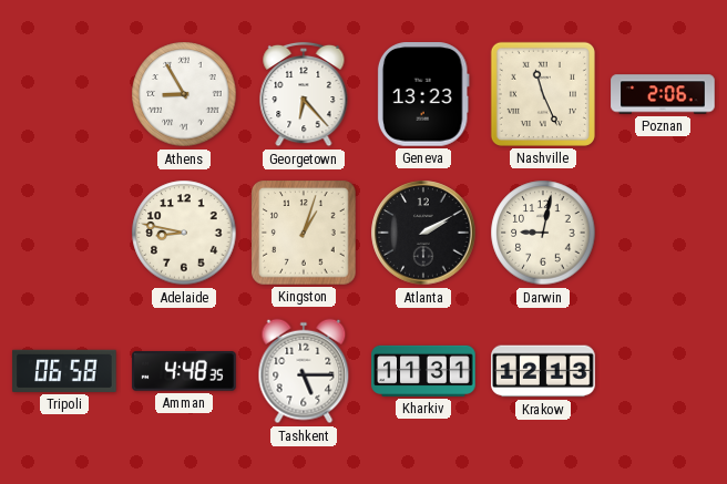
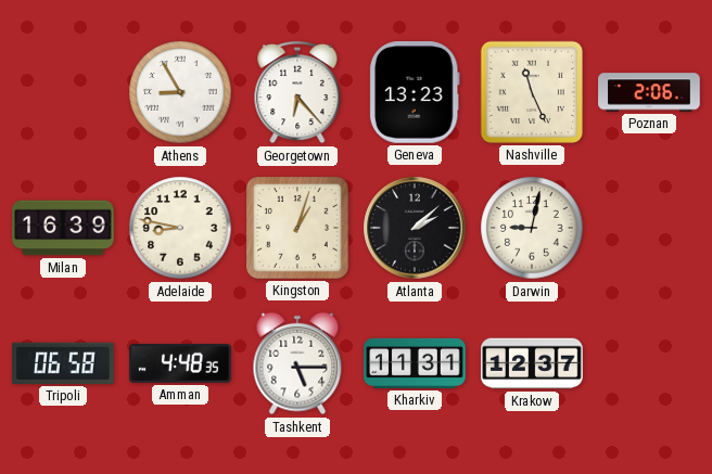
Milan: none -> 16:39 (63, 228)
Atlanta: 2:10 -> 2:08 (415, 228)
Krakow: 12:13 -> 12:37 (532, 363)
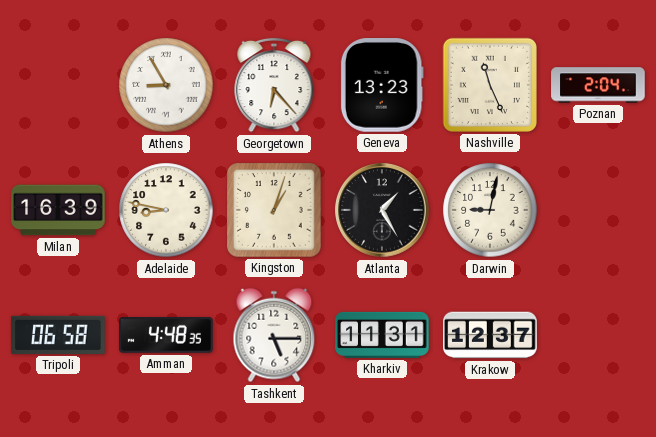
Poznan: 2:06 -> 2:04 (598, 85)
Atlanta: 2:08 -> 1:25 (382, 210)
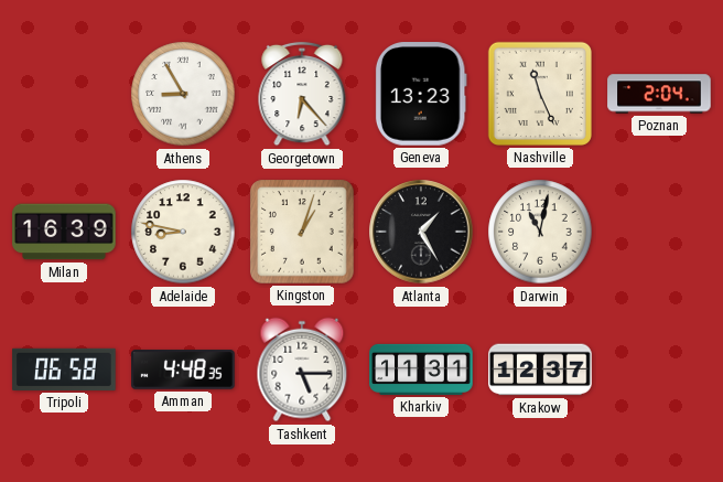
Darwin: 9:02 -> 11:02 (540, 232)
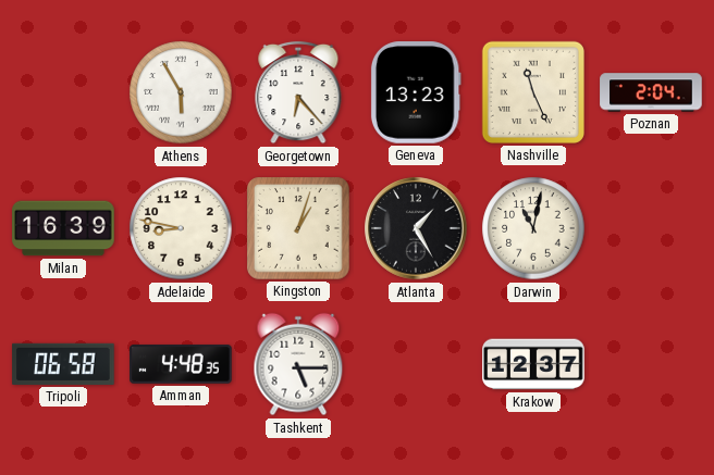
Athens: 8:55 -> 5:55 (181, 92)
Kharkiv: 11:31 -> none (421, 369)
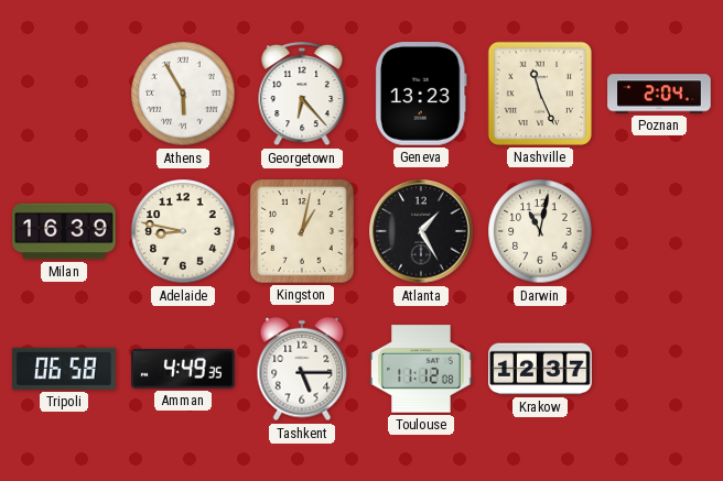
Kingston: 1:03 -> 1:02 (302, 231)
Amman: 4:48 -> 4:49 (183, 369)
Toulouse: none -> 11:12 (421, 369)
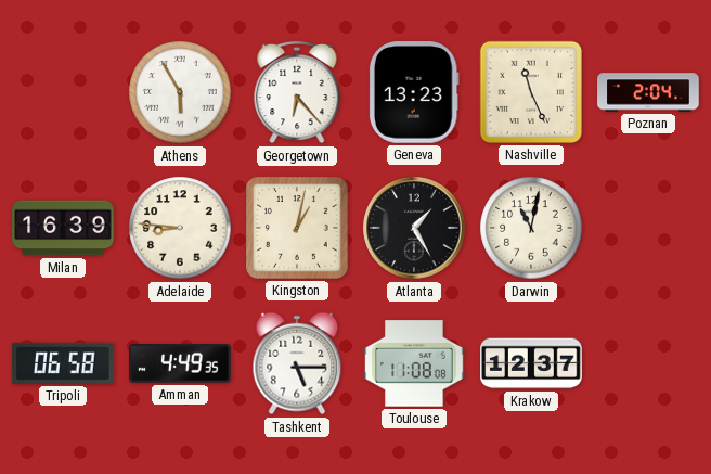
Adelaide: 8:47 -> 8:46 (180, 228)
Toulouse: 11:12 -> 11:08 (414, 363)
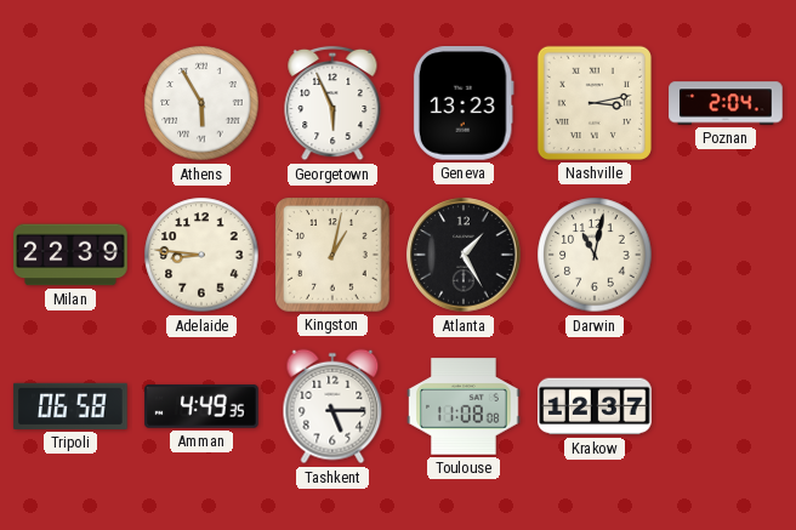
Georgetown: 6:23 -> 5:56 (332, 103)
Nashville: 11:26 -> 3:13 (595, 103)
Milan: 16:39 -> 22:39 (70, 255)
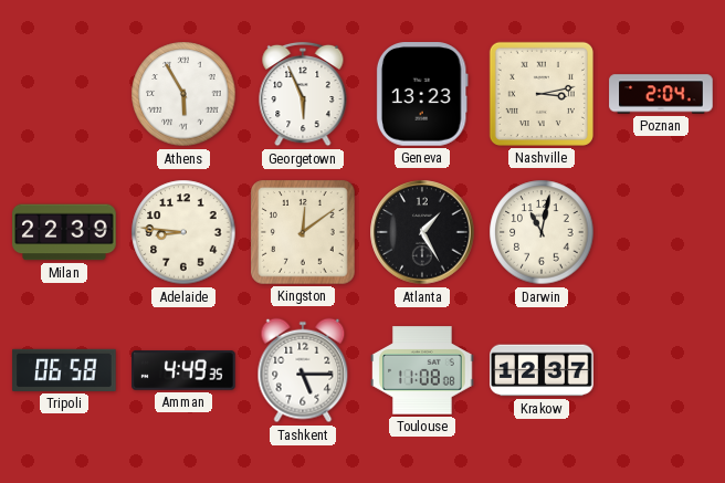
Kingston: 1:02 -> 12:09 (303, 232)
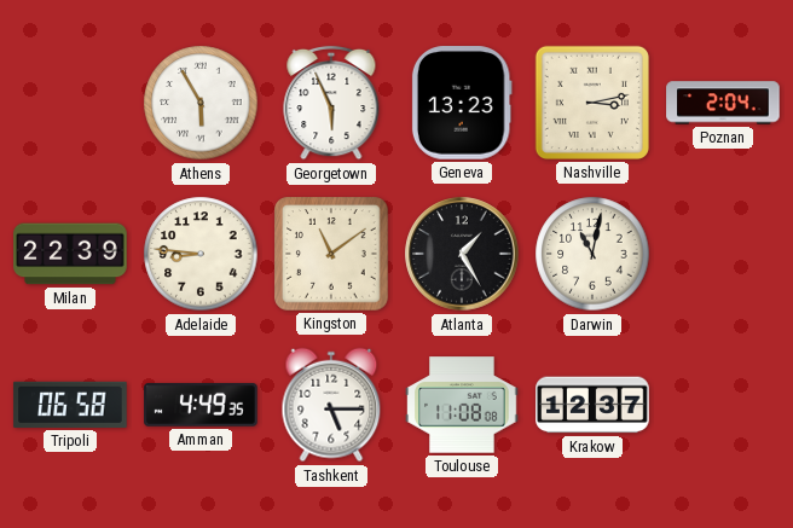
Kingston: 12:09 -> 11:09 (331, 254)
